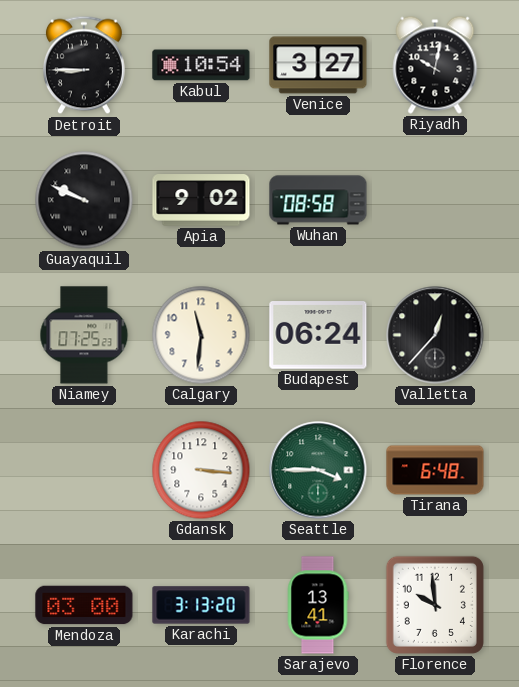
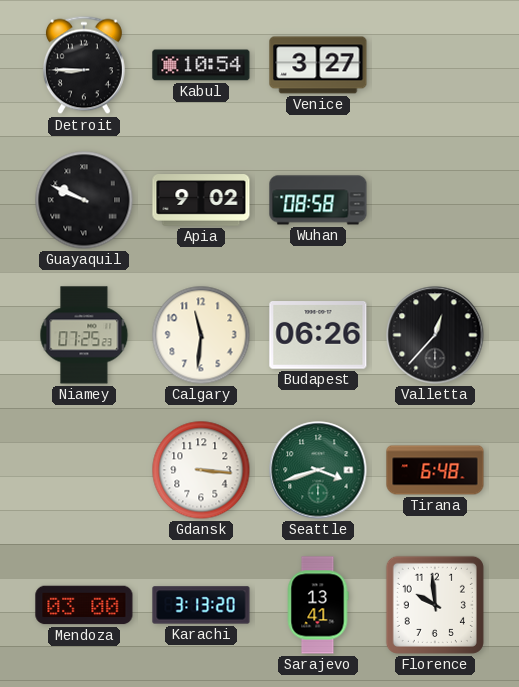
Riyadh: 10:02 -> none (435, 65)
Budapest: 06:24 -> 06:26 (318, 335)
Seattle: 3:45 -> 3:42 (318, 470)
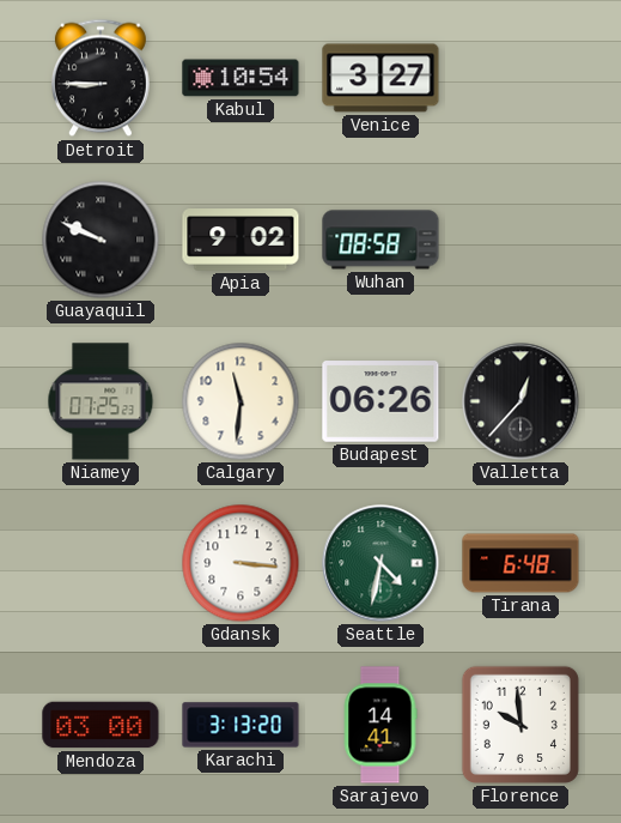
Seattle: 3:42 -> 4:32 (380, 563)
Sarajevo: 13:41 -> 14:41 (380, 725)
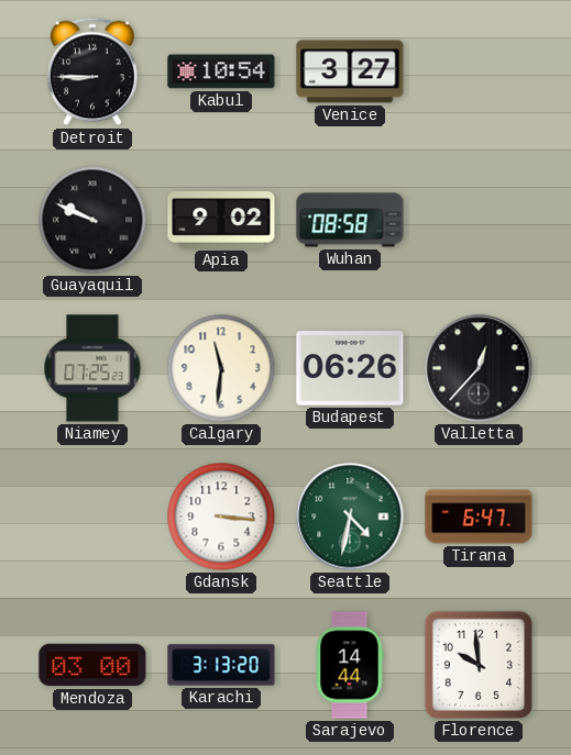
Tirana: 6:48 -> 6:47 (479, 517)
Sarajevo: 14:41 -> 14:44 (350, 665)
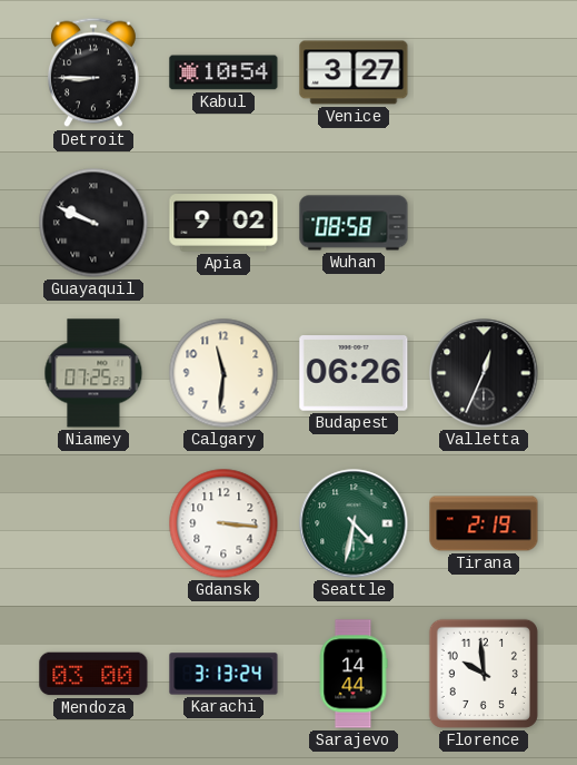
Valletta: 12:37 -> 12:34 (484, 373)
Tirana: 6:47 -> 2:19 (484, 523)
Karachi: 3:13:20 -> 3:13:24 (223, 674)
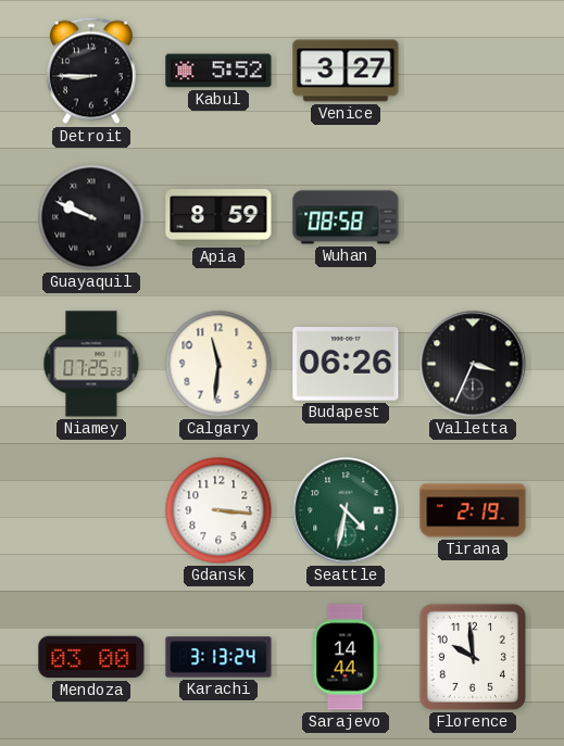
Kabul: 10:54 -> 5:52 (218, 71)
Apia: 9:02 -> 8:59 (218, 217)
Valletta: 12:34 -> 3:34 (473, 364)
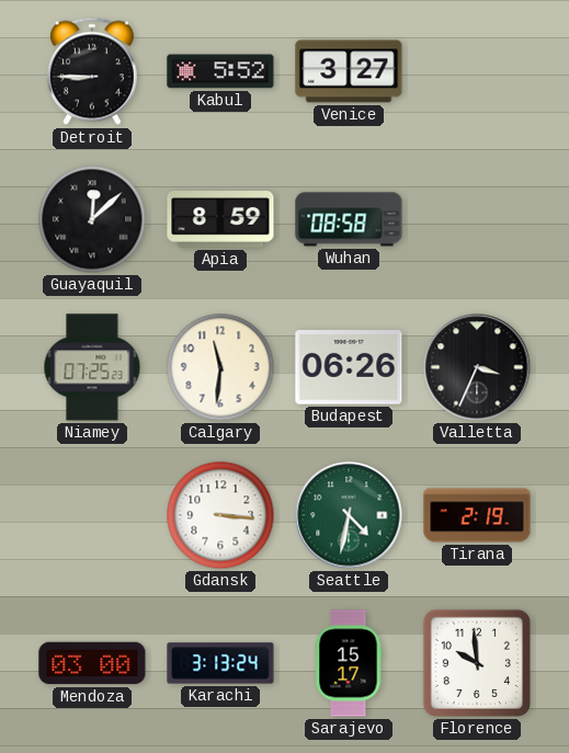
Guayaquil: 9:49 -> 12:08 (92, 219)
Sarajevo: 14:44 -> 15:17 (349, 663)
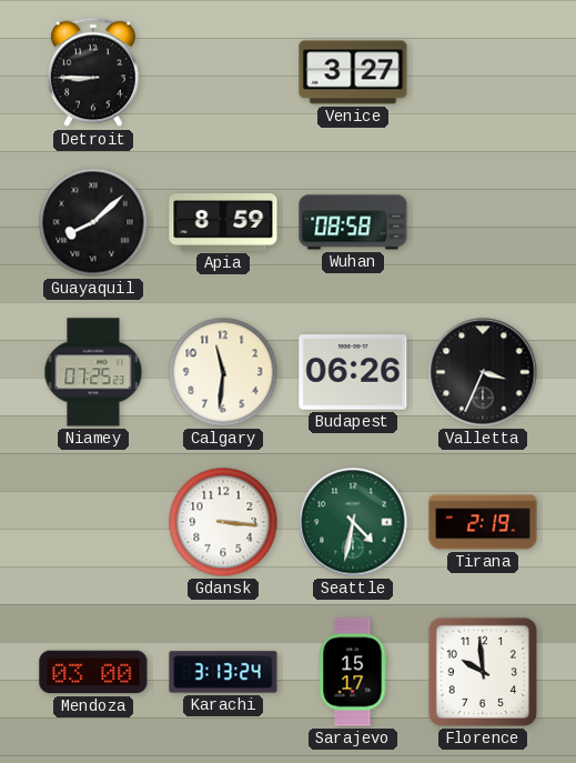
Kabul: 5:52 -> none (220, 71)
Guayaquil: 12:08 -> 8:08 (93, 222)
